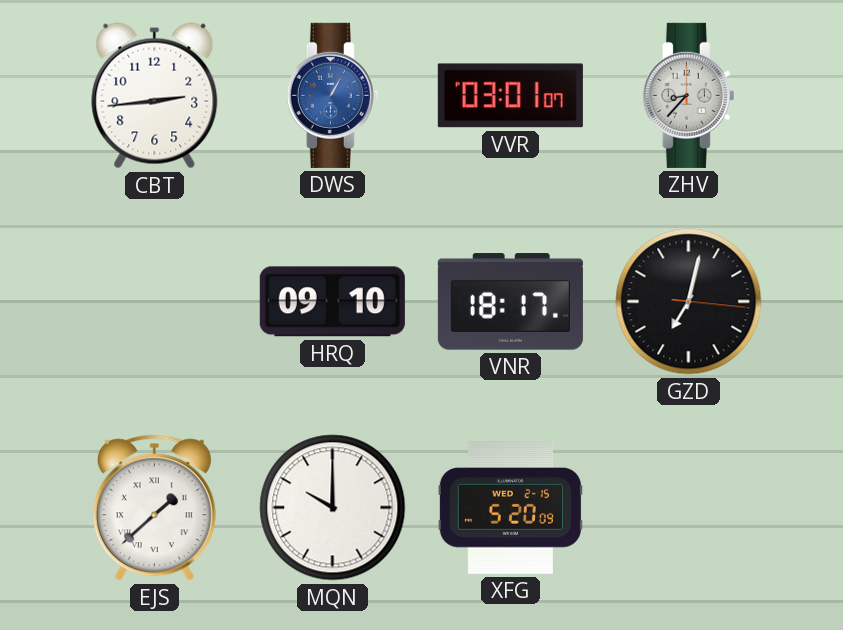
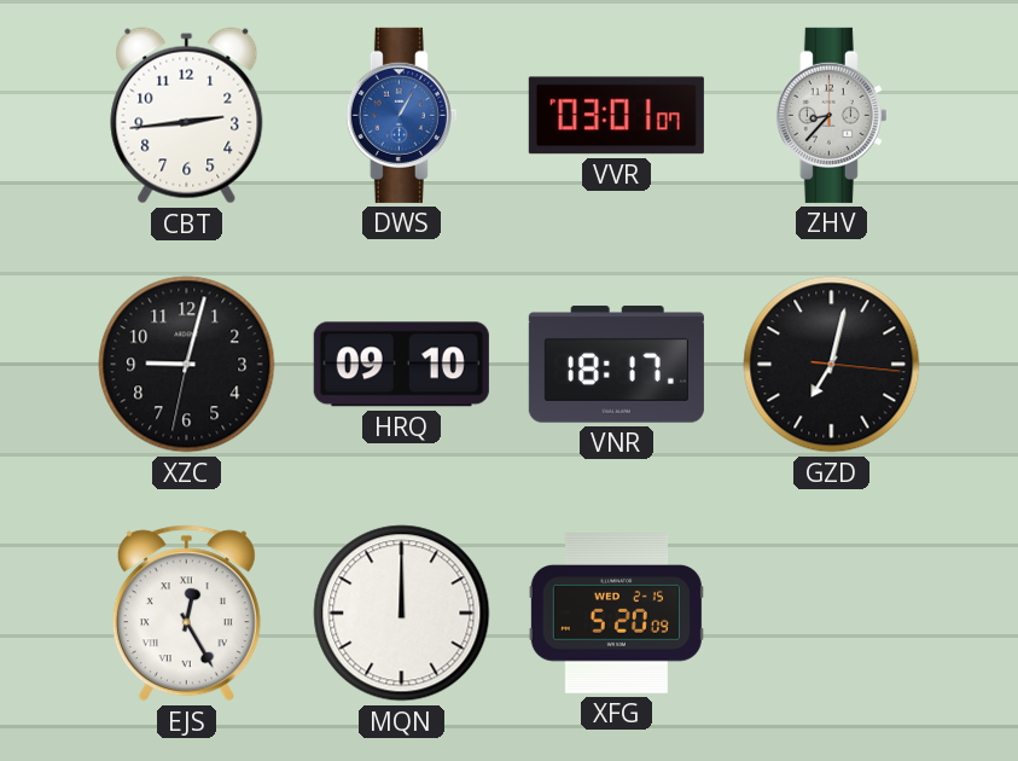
XZC: none -> 9:02 (187, 365)
EJS: 1:38 -> 12:25 (186, 614)
MQN: 10:00 -> 12:00 (402, 614)
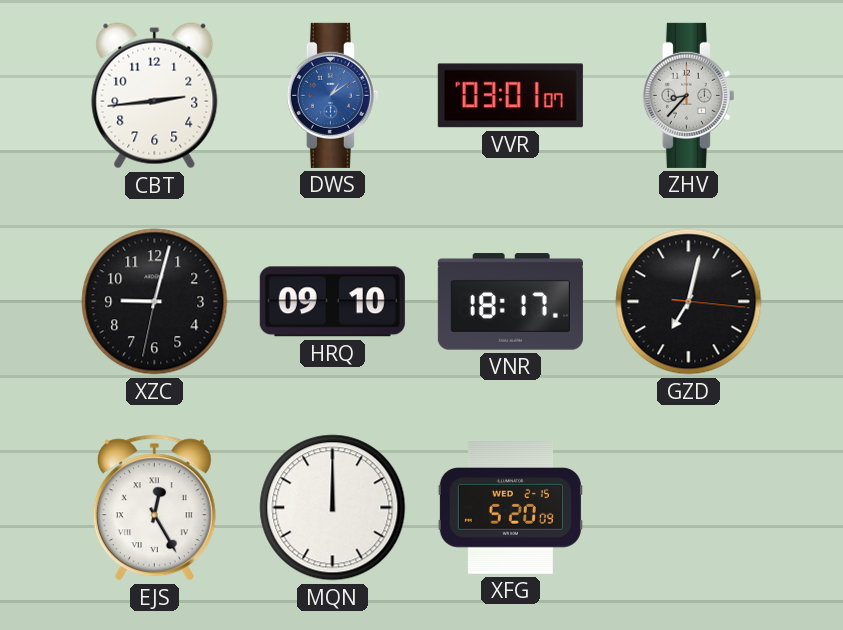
DWS: 1:05 -> 1:09 (332, 95)
